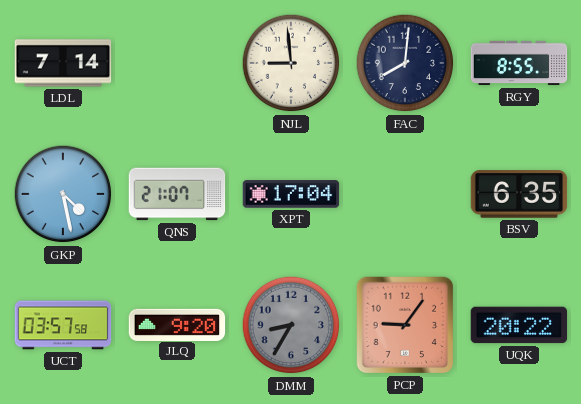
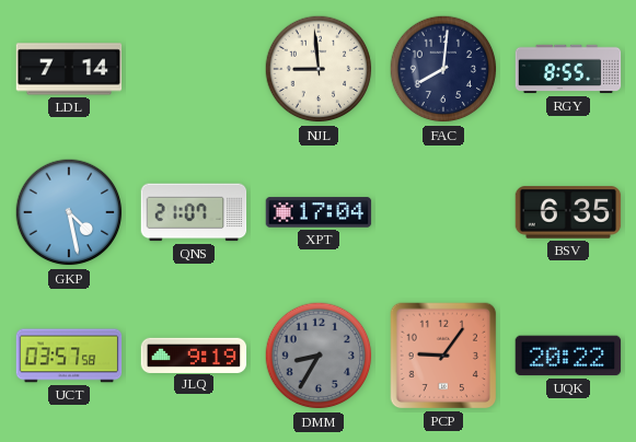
JLQ: 9:20 -> 9:19 (194, 354)
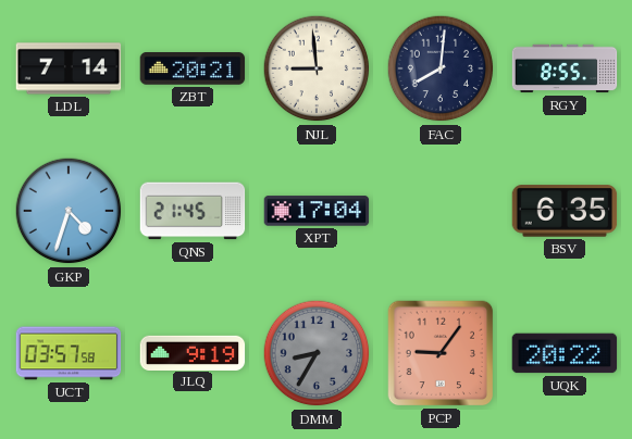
ZBT: none -> 20:21 (193, 70)
GKP: 4:28 -> 4:33 (69, 211)
QNS: 21:07 -> 21:45 (193, 211)
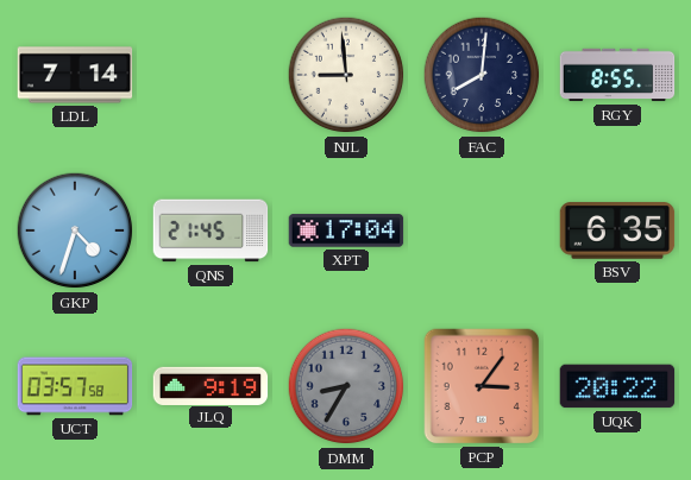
ZBT: 20:21 -> none (193, 70)
PCP: 9:06 -> 3:06 (482, 386)
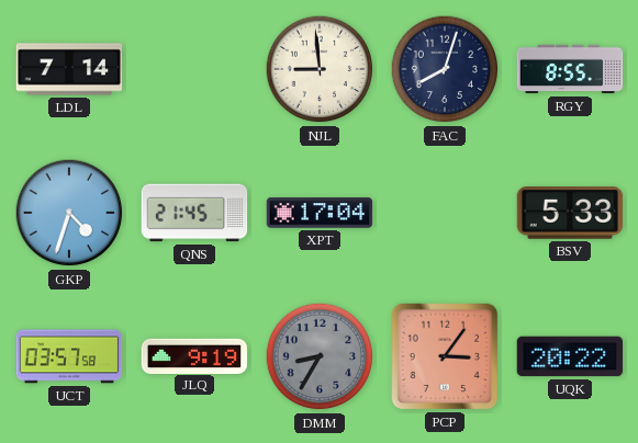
FAC: 8:01 -> 8:03 (445, 69)
BSV: 6:35 -> 5:33 (570, 213)
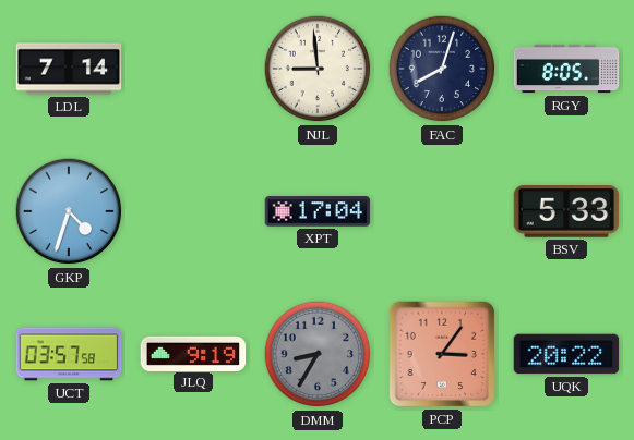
RGY: 8:55 -> 8:05 (566, 69)
QNS: 21:45 -> none (194, 213)
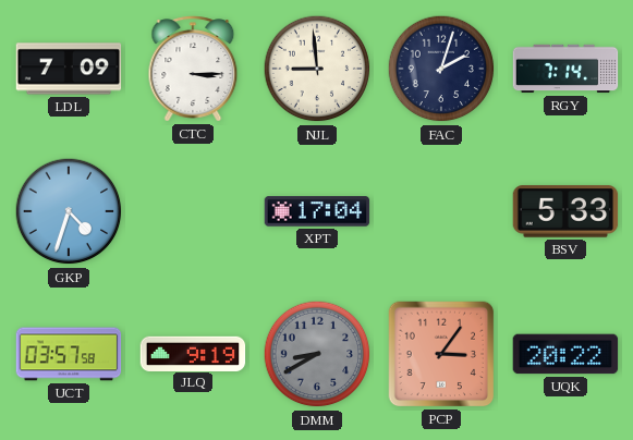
LDL: 7:14 -> 7:09 (69, 69)
CTC: none -> 3:15 (193, 69)
FAC: 8:03 -> 2:03 (441, 69)
RGY: 8:05 -> 7:14 (565, 69)
DMM: 8:35 -> 8:40 (317, 354)
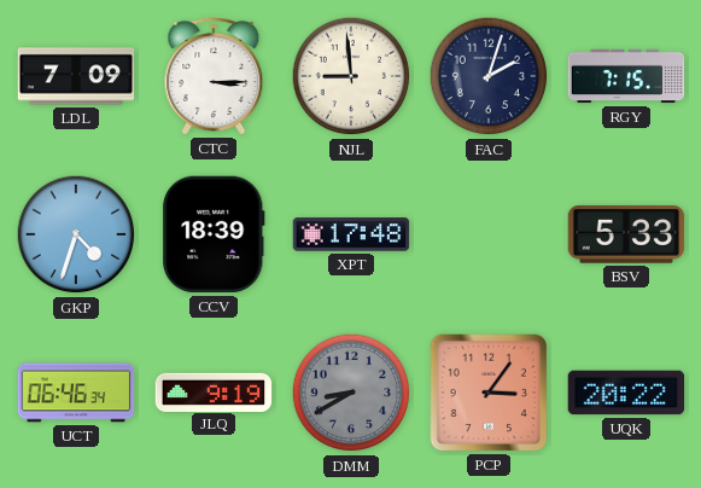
RGY: 7:14 -> 7:15 (626, 76)
CCV: none -> 18:39 (214, 234)
XPT: 17:04 -> 17:48 (351, 234)
UCT: 03:57 -> 06:46 (76, 393)
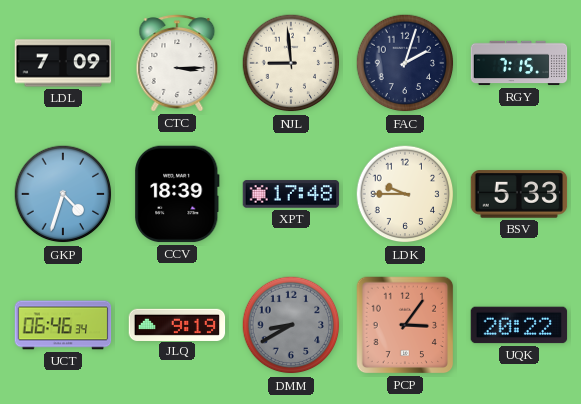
LDK: none -> 9:45 (405, 194)
